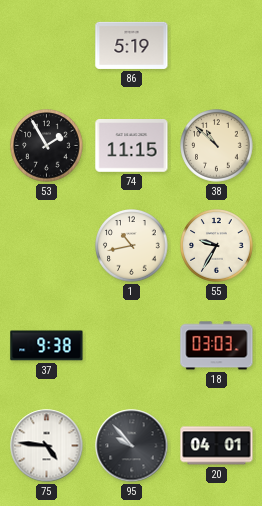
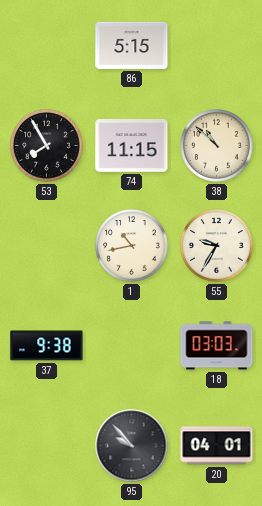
86: 5:19 -> 5:15 (132, 45)
53: 1:55 -> 7:55 (47, 146)
75: 4:46 -> none (47, 446)
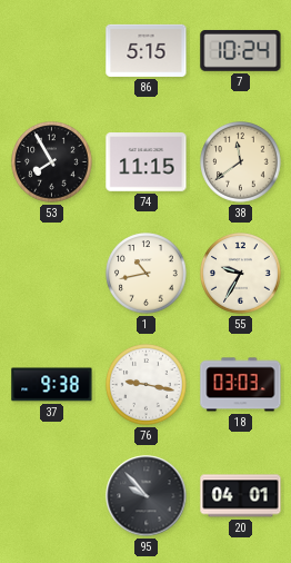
7: none -> 10:24 (241, 50)
38: 10:52 -> 11:39 (241, 162)
76: none -> 9:17 (147, 385)
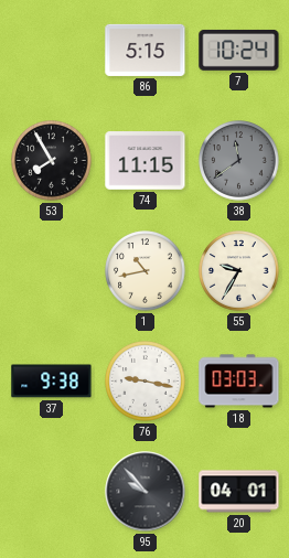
38 dial: cream -> grey (239, 161)
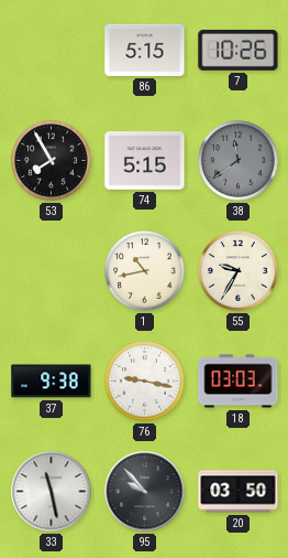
7: 10:24 -> 10:26 (239, 50)
74: 11:15 -> 5:15 (145, 161)
33: none -> 11:28 (52, 492)
20: 04:01 -> 03:50 (239, 492)
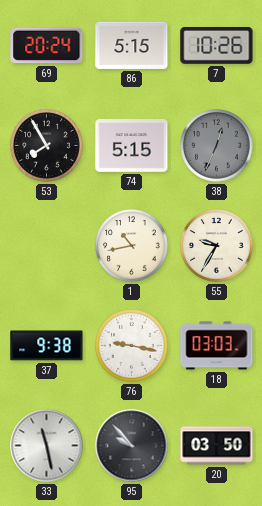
69: none -> 20:24 (47, 46)
38: 11:39 -> 12:34 (217, 146)
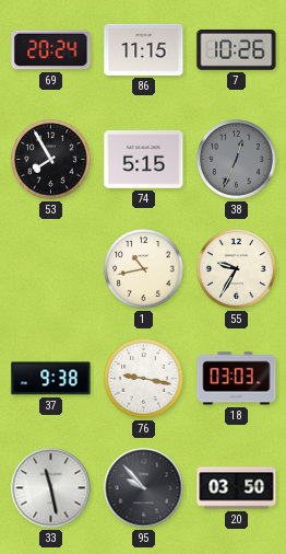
86: 5:15 -> 11:15 (144, 49)
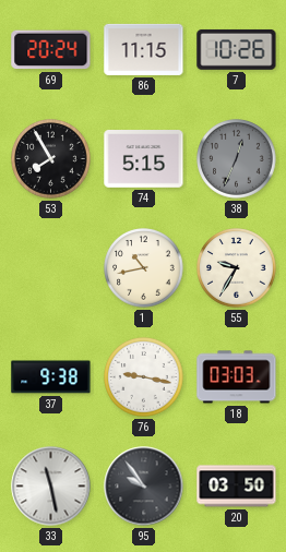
95: 9:53 -> 9:54 (144, 487)
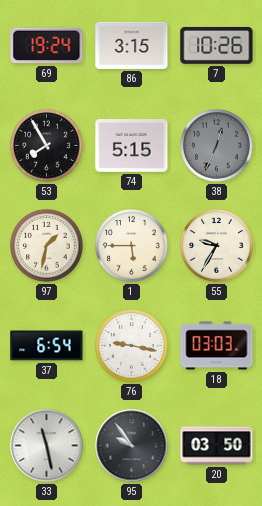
69: 20:24 -> 19:24 (47, 46)
86: 11:15 -> 3:15 (132, 45)
97: none -> 1:32 (47, 246)
1: 10:43 -> 5:45 (132, 246)
37: 9:38 -> 6:54 (47, 346)
